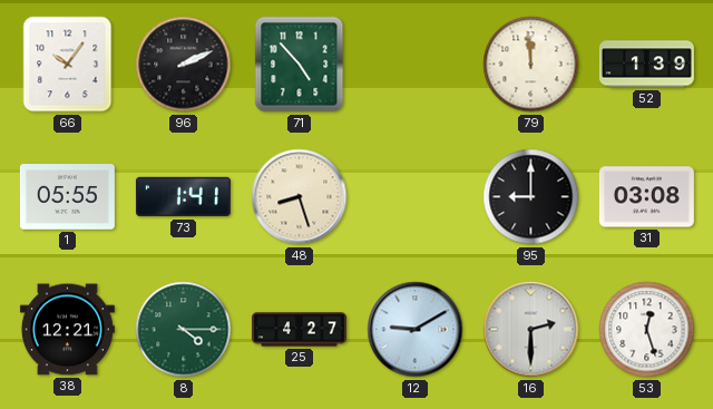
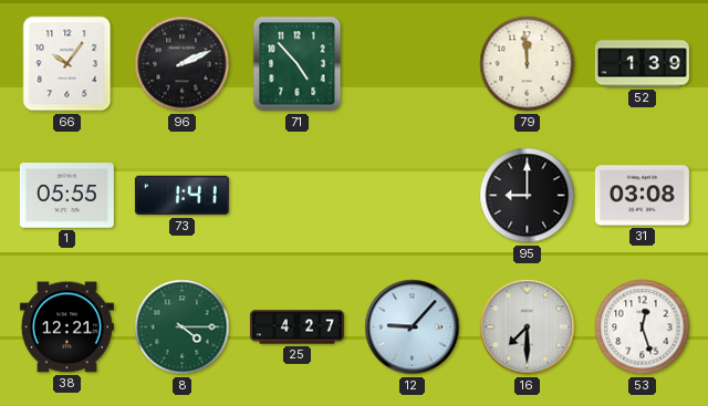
48: 8:27 -> none (300, 197)
12: 9:10 -> 9:07 (413, 327)
16: 2:30 -> 7:30 (528, 327)
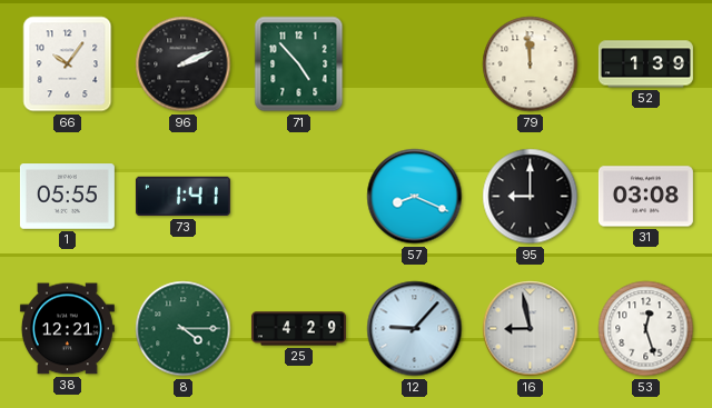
57: none -> 8:19 (415, 197)
25: 4:27 -> 4:29 (298, 329)
16: 7:30 -> 8:58 (531, 329)
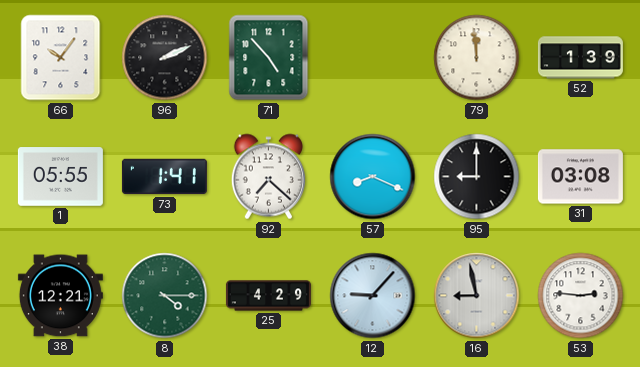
92: none -> 7:22 (268, 177)
53: 12:27 -> 2:46 (581, 296)
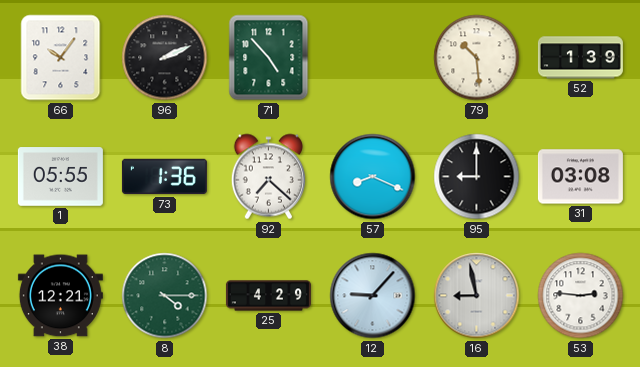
79: 11:59 -> 10:29 (477, 58)
73: 1:41 -> 1:36 (164, 177)
